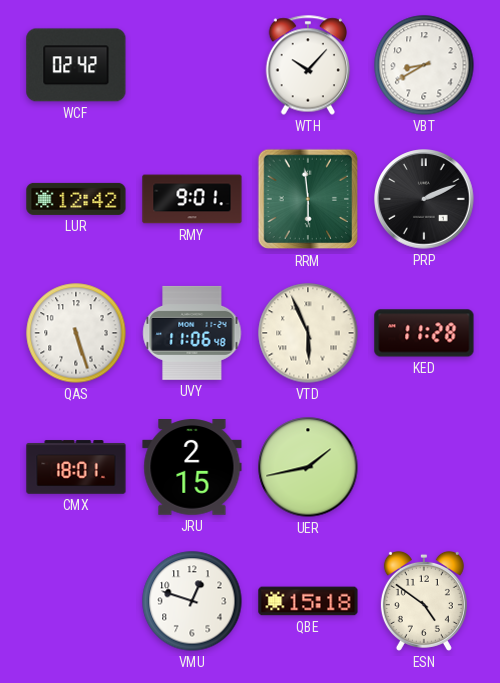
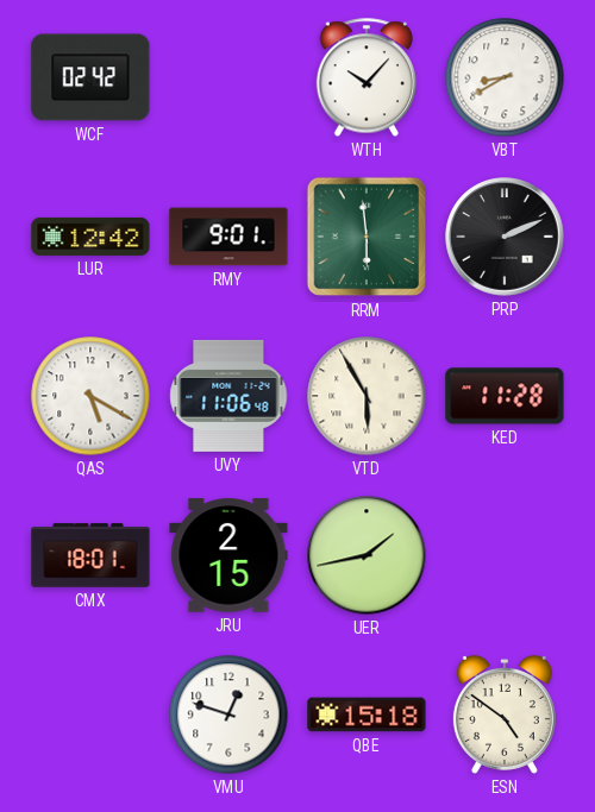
QAS: 5:27 -> 5:20 (90, 396)
VTD: 5:56 -> 5:55 (367, 396)
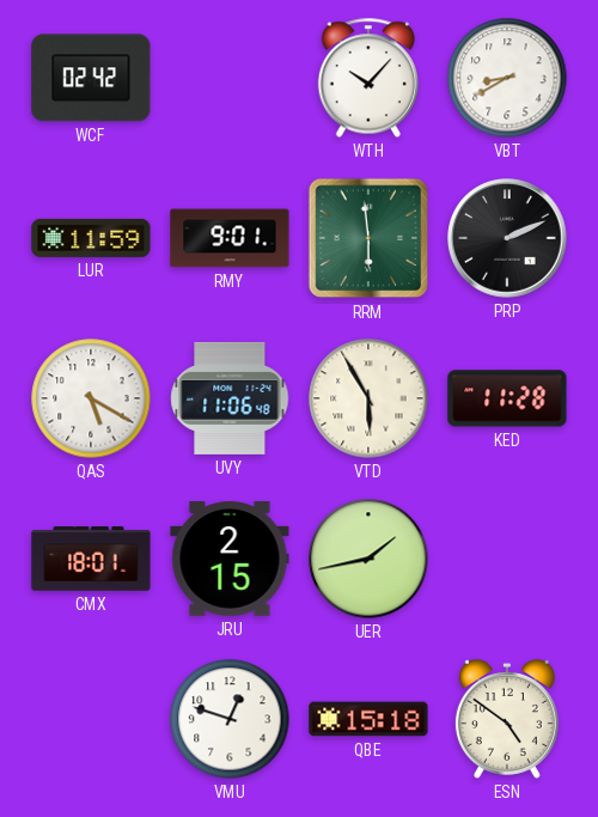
LUR: 12:42 -> 11:59 (91, 238)
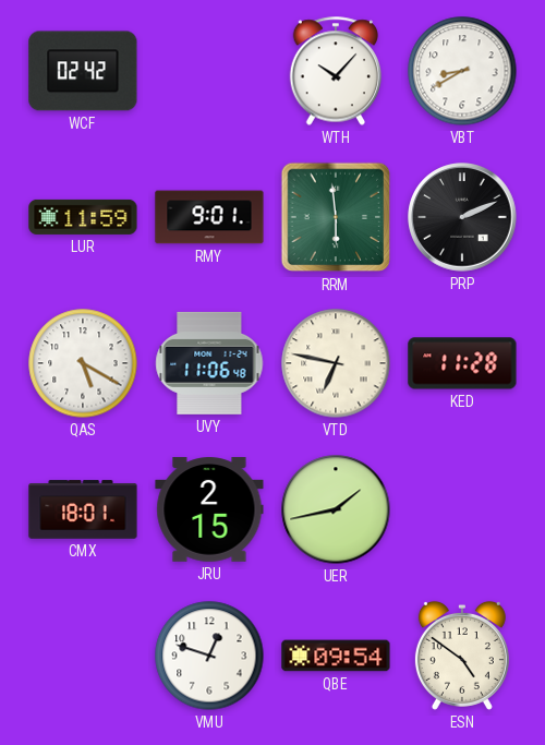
VTD: 5:55 -> 6:47 (336, 363)
QBE: 15:18 -> 09:54 (336, 656)
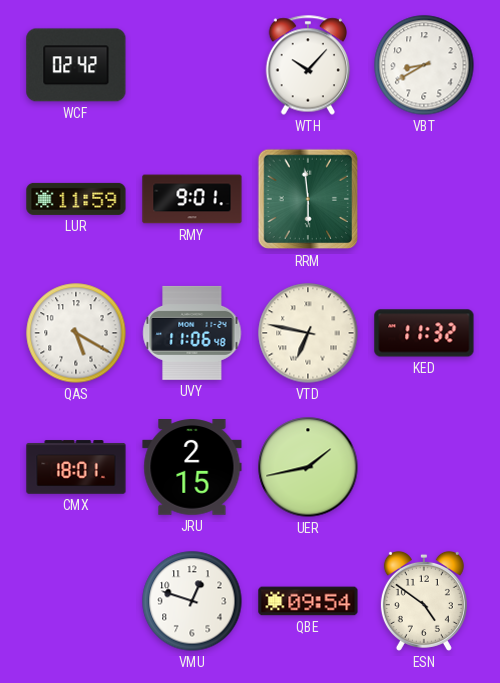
PRP: 2:11 -> none (462, 217)
KED: 11:28 -> 11:32 (424, 333)
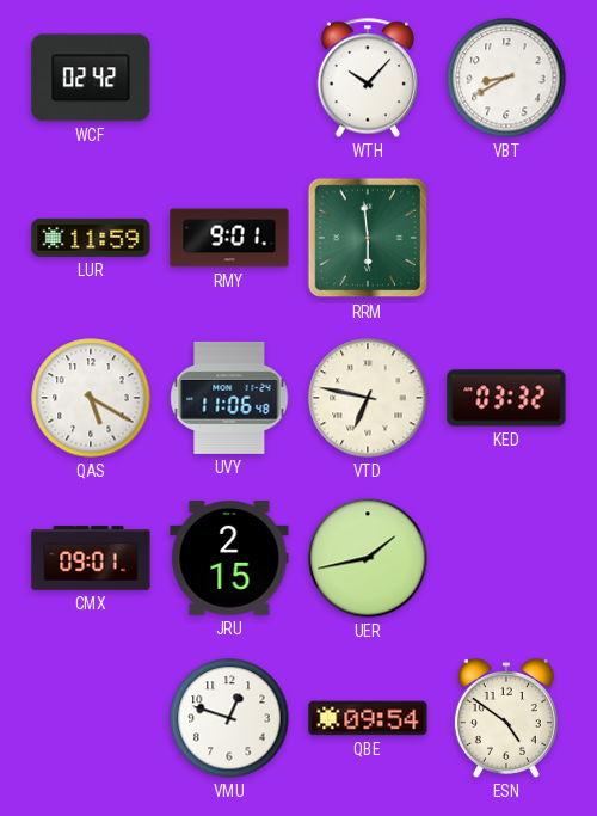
KED: 11:32 -> 03:32 (506, 398)
CMX: 18:01 -> 09:01 (91, 558)
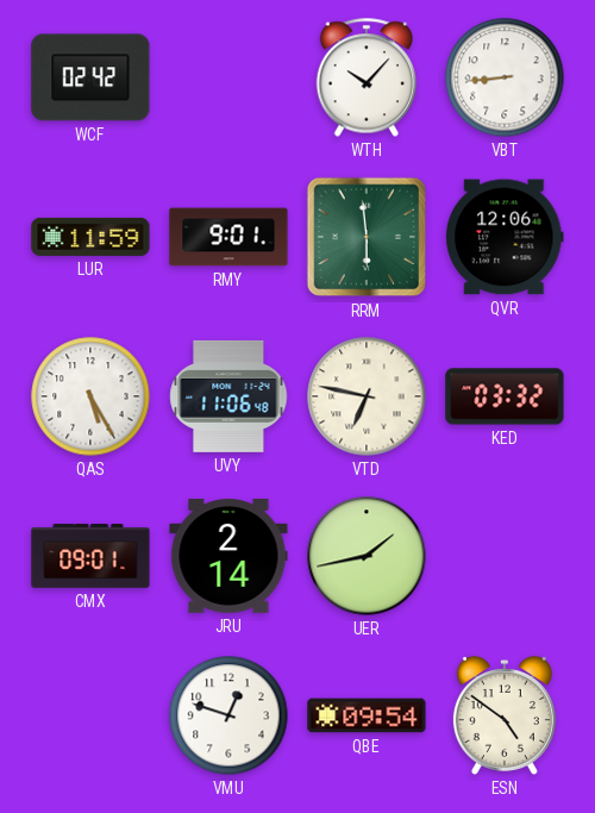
VBT: 8:40 -> 8:44 (505, 77)
QVR: none -> 12:06 (505, 237)
QAS: 5:20 -> 5:25 (90, 396)
JRU: 2:15 -> 2:14 (228, 556)
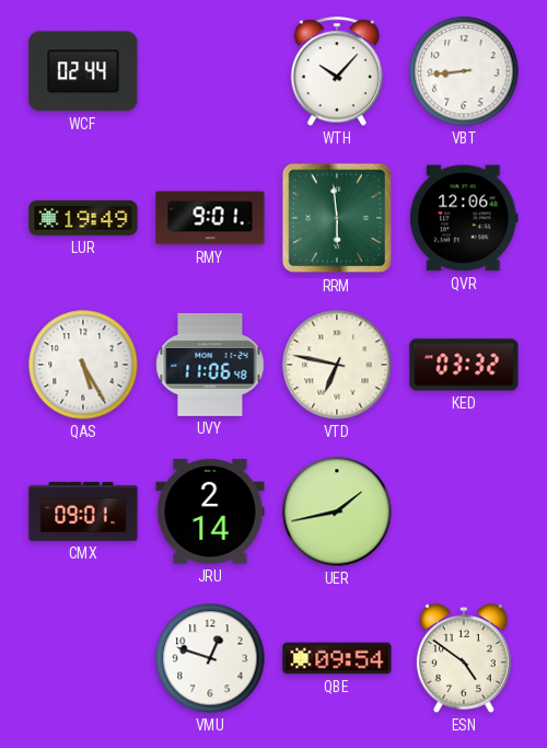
WCF: 02:42 -> 02:44 (83, 71)
LUR: 11:59 -> 19:49 (83, 218)
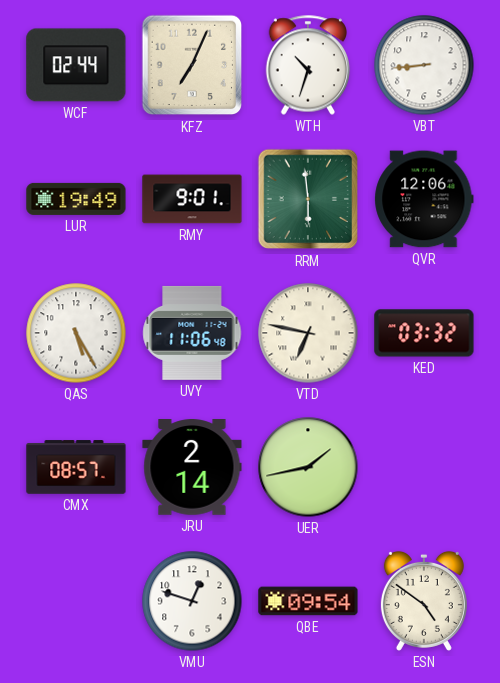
KFZ: none -> 7:04 (192, 65)
WTH: 10:07 -> 10:33 (308, 65)
CMX: 09:01 -> 08:57 (76, 467)
